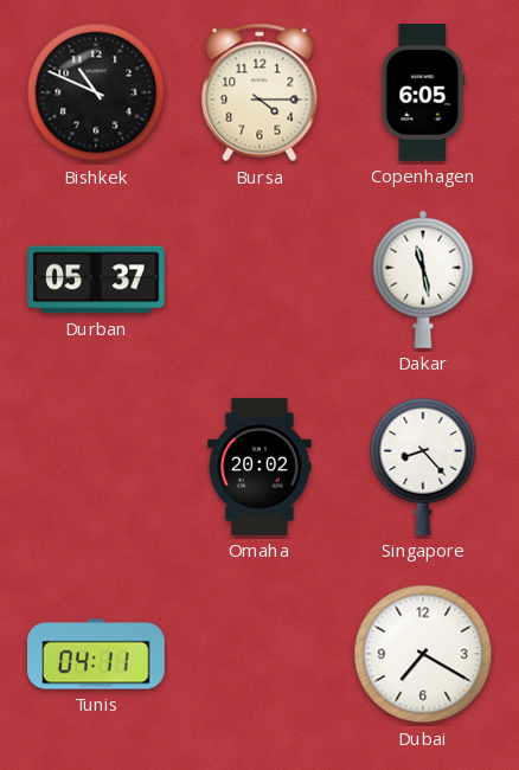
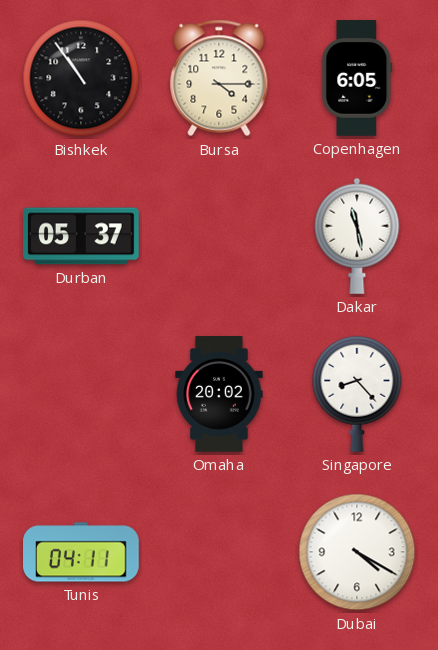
Bishkek: 10:49 -> 10:54 (81, 78)
Dubai: 7:20 -> 4:20 (357, 552)
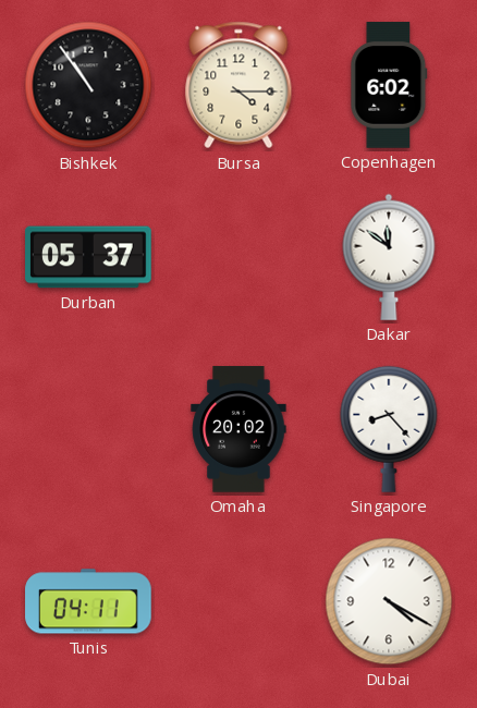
Copenhagen: 6:05 -> 6:02 (389, 85)
Dakar: 11:28 -> 11:51 (389, 257)
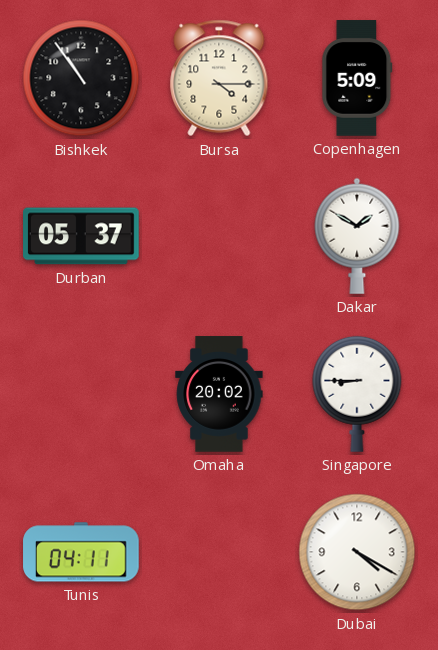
Copenhagen: 6:02 -> 5:09 (357, 78)
Dakar: 11:51 -> 1:50 (357, 236)
Singapore: 8:23 -> 8:45 (357, 394)
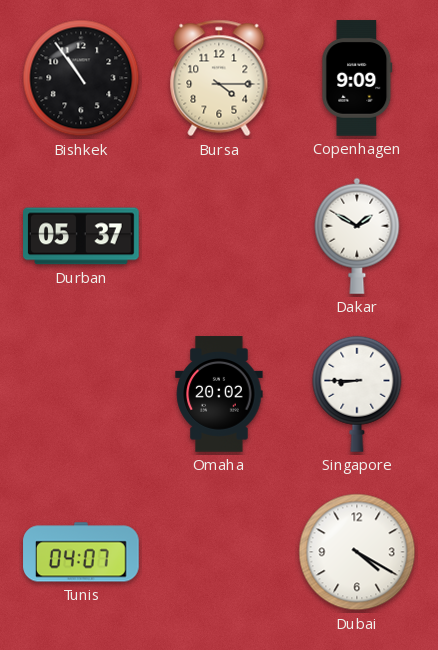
Copenhagen: 5:09 -> 9:09 (357, 78)
Tunis: 04:11 -> 04:07 (81, 552)
